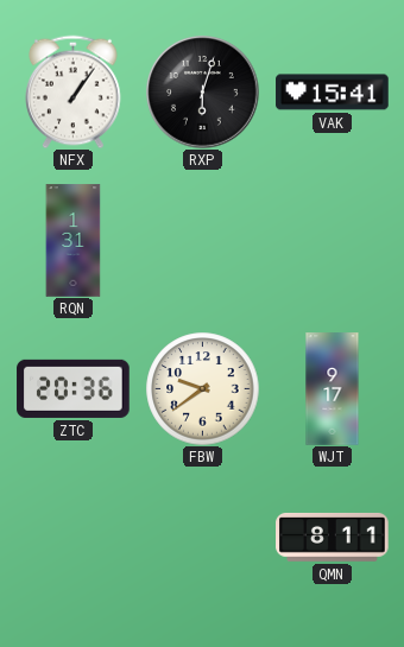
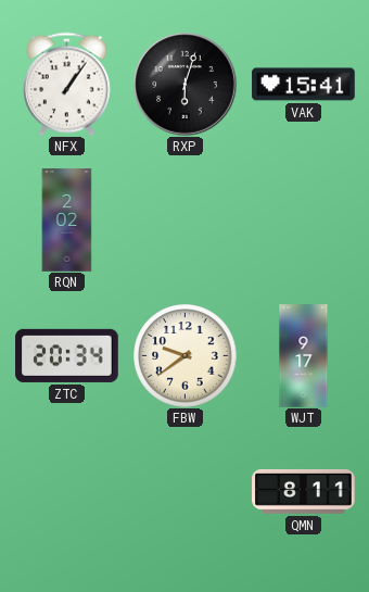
RQN: 1:31 -> 2:02 (67, 221)
ZTC: 20:36 -> 20:34 (67, 355)
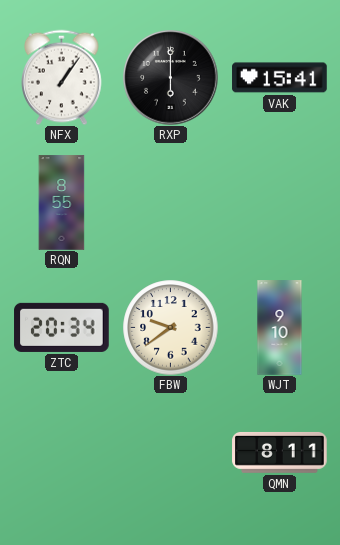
RXP: 6:03 -> 6:00 (171, 78)
RQN: 2:02 -> 8:55 (62, 203)
WJT: 9:17 -> 9:10 (280, 328)
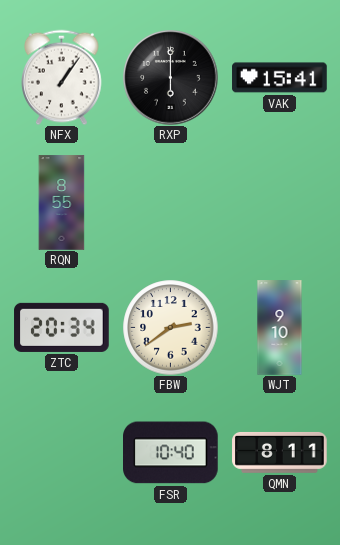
FBW: 9:39 -> 2:39 (170, 327)
FSR: none -> 10:40 (171, 453)
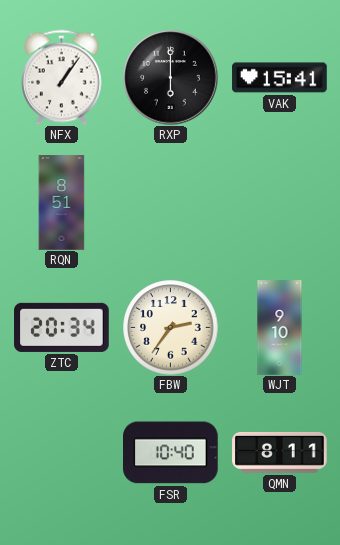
RQN: 8:55 -> 8:51 (62, 203)
FBW: 2:39 -> 2:36 (170, 327)
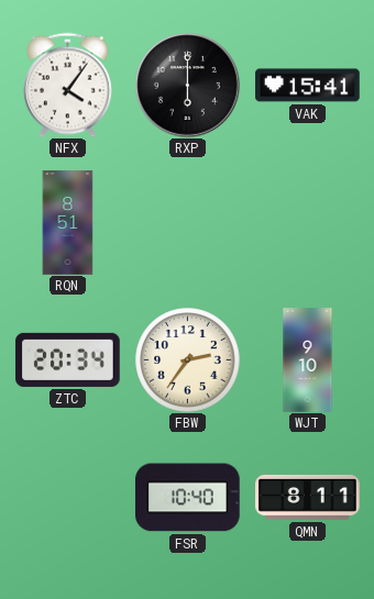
NFX: 1:06 -> 4:06 (68, 85)
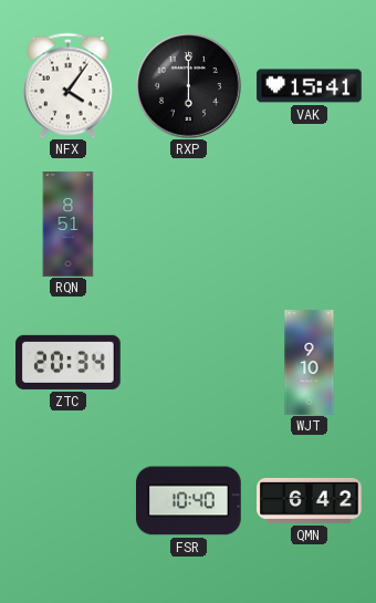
FBW: 2:36 -> none (187, 359)
QMN: 8:11 -> 6:42 (310, 500)
